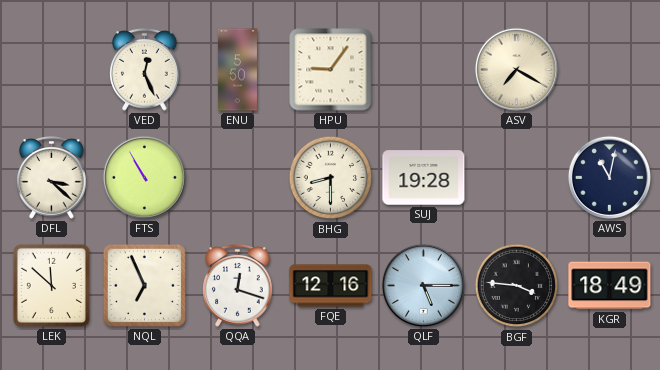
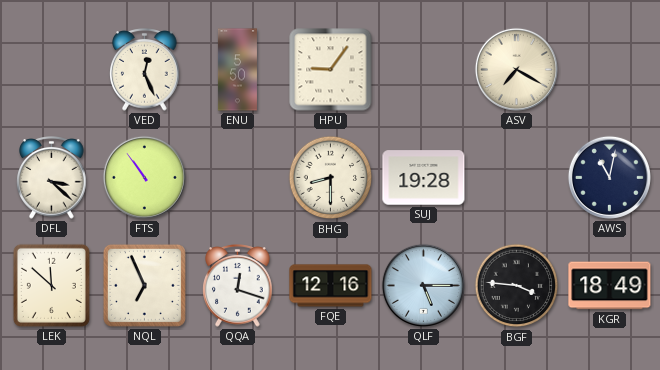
FTS: 10:55 -> 10:54 (144, 177)
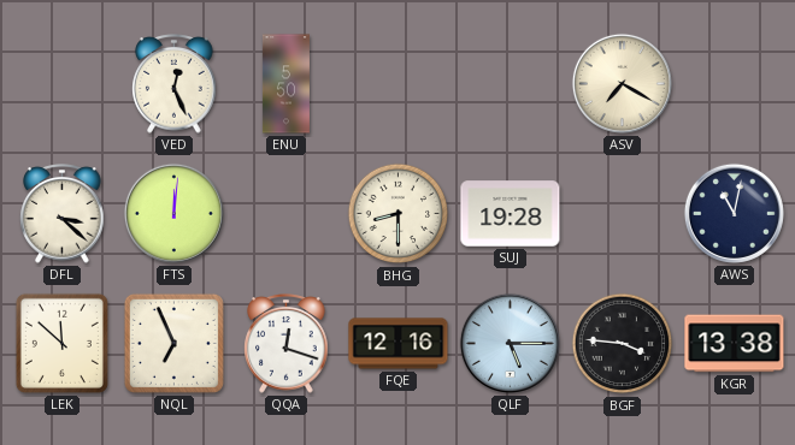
HPU: 9:06 -> none (331, 70)
FTS: 10:54 -> 12:01 (173, 213)
KGR: 18:49 -> 13:38 (735, 344)
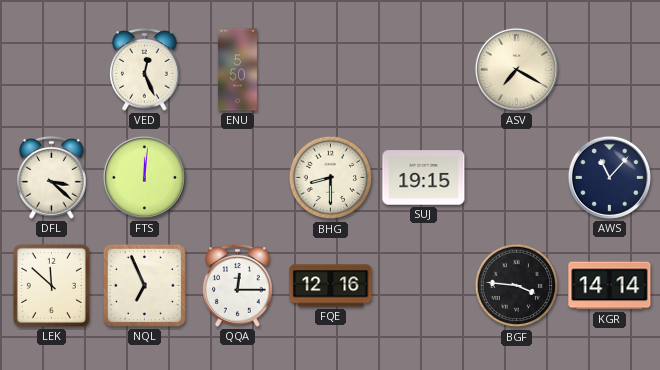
SUJ: 19:28 -> 19:15 (424, 178)
AWS: 11:02 -> 11:07 (609, 177)
QQA: 12:18 -> 12:15 (238, 286)
QLF: 5:15 -> none (510, 343)
KGR: 13:38 -> 14:14 (610, 286)
